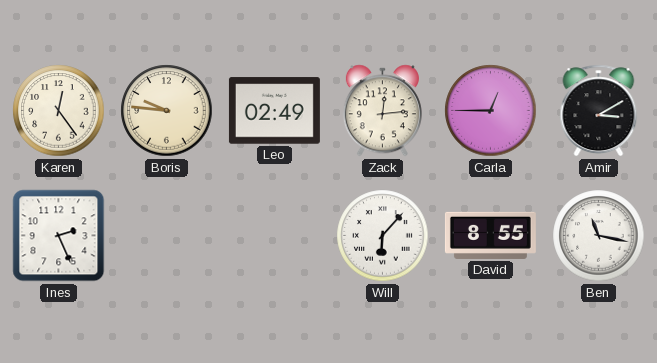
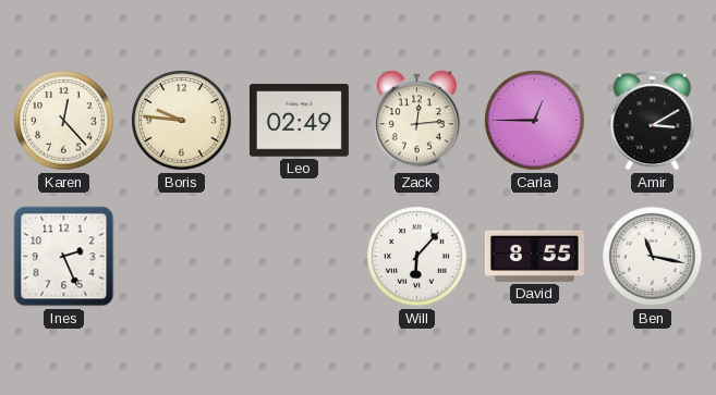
Karen: 12:24 -> 12:23 (64, 121)
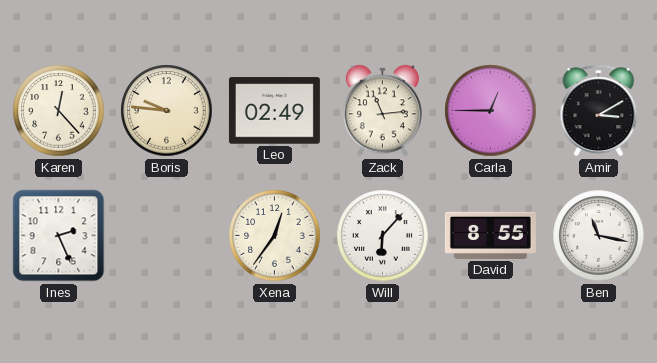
Zack: 12:14 -> 11:14 (382, 111)
Xena: none -> 12:36 (275, 236)
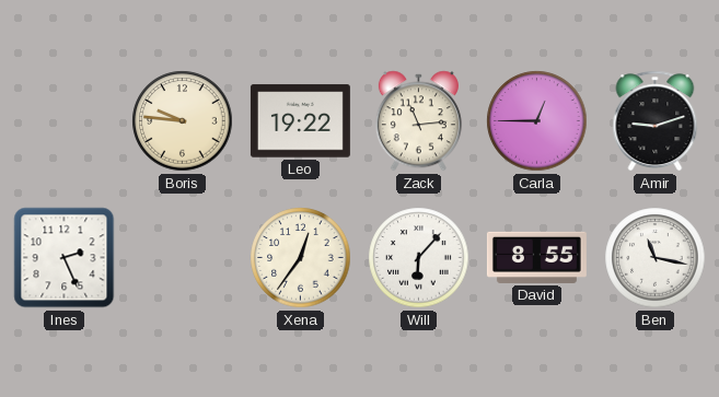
Karen: 12:23 -> none (59, 111)
Leo: 02:49 -> 19:22 (300, 121)
Amir: 3:10 -> 9:12 (656, 121)
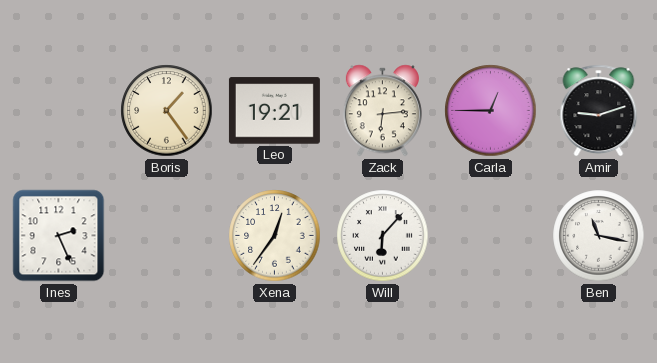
Boris: 9:46 -> 1:24 (167, 111)
Leo: 19:22 -> 19:21 (274, 111)
Zack: 11:14 -> 6:14 (382, 111)
David: 8:55 -> none (536, 257)
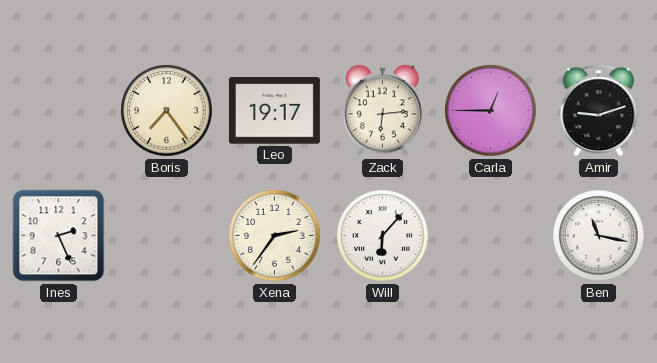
Boris: 1:24 -> 7:24 (167, 111)
Leo: 19:21 -> 19:17 (274, 111)
Xena: 12:36 -> 2:36 (275, 236)
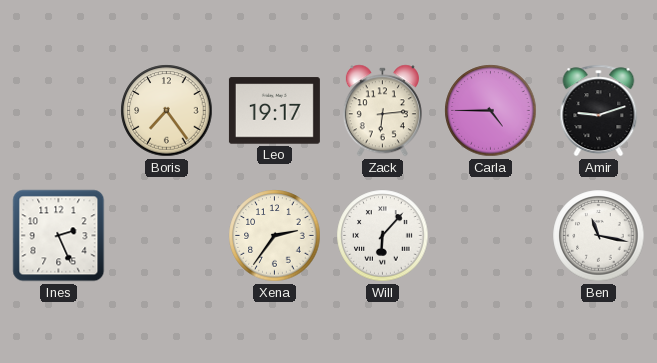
Carla: 12:45 -> 4:45 (491, 111)
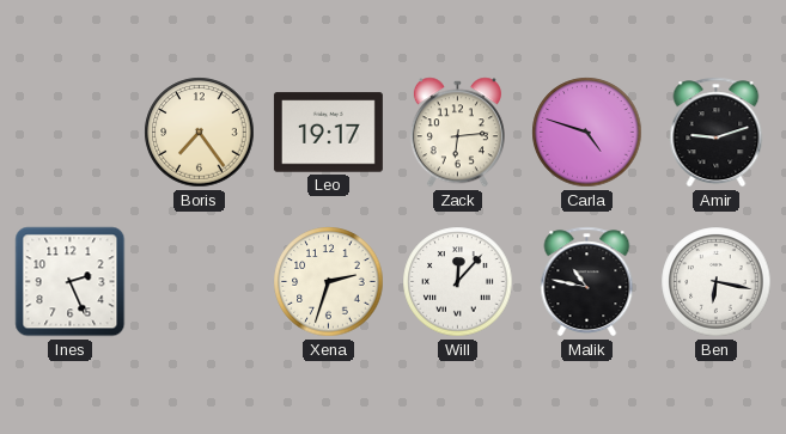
Carla: 4:45 -> 4:48 (587, 133)
Xena: 2:36 -> 2:33 (329, 282)
Will: 6:07 -> 12:07 (458, 282)
Malik: none -> 10:47 (587, 282)
Ben: 11:17 -> 6:17 (717, 282)
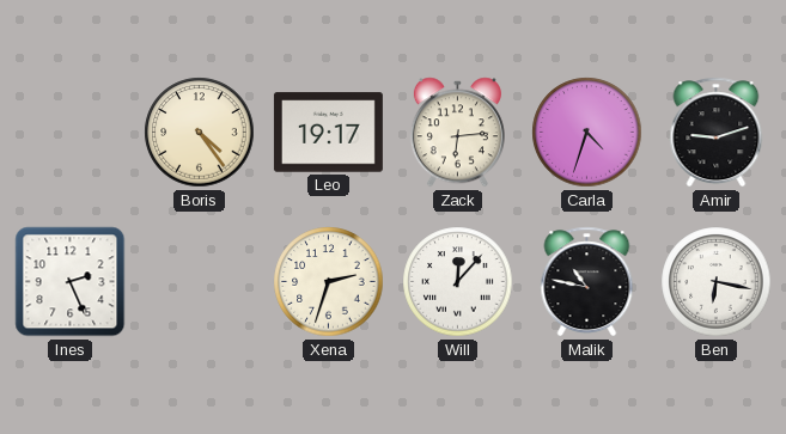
Boris: 7:24 -> 4:24 (200, 133)
Carla: 4:48 -> 4:33 (587, 133)
